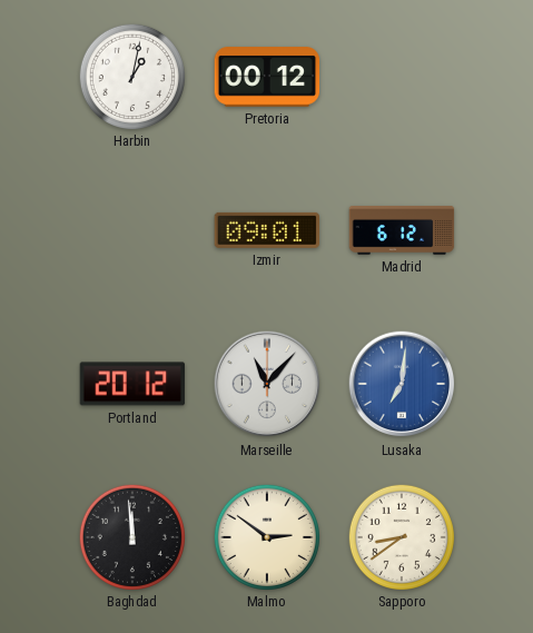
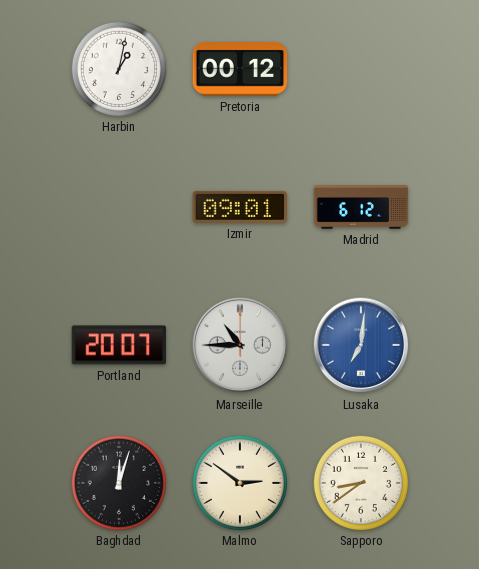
Portland: 20:12 -> 20:07 (119, 345)
Marseille: 11:07 -> 10:45 (240, 345)
Baghdad: 11:59 -> 12:03 (118, 482)
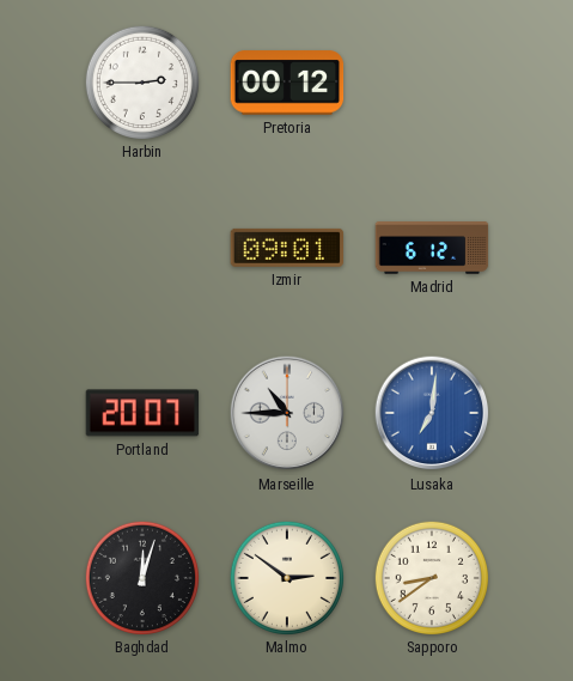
Harbin: 1:02 -> 2:45 (141, 81)
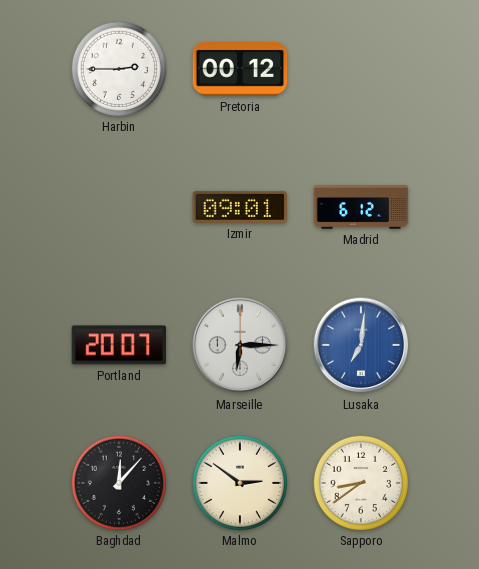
Marseille: 10:45 -> 6:15 (240, 345)
Baghdad: 12:03 -> 12:07 (118, 482)
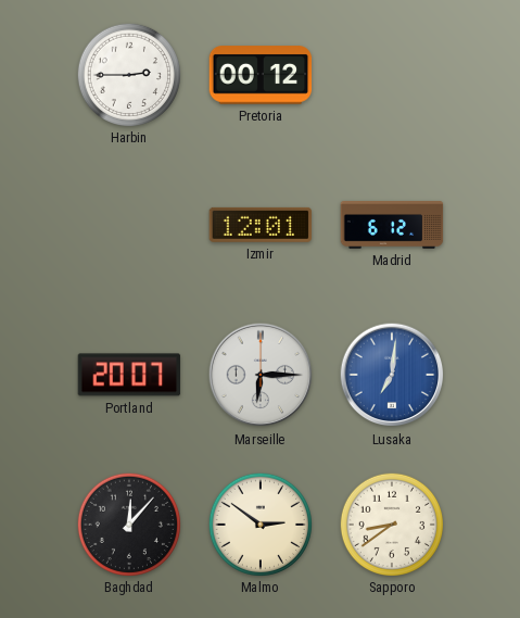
Izmir: 09:01 -> 12:01 (261, 225)
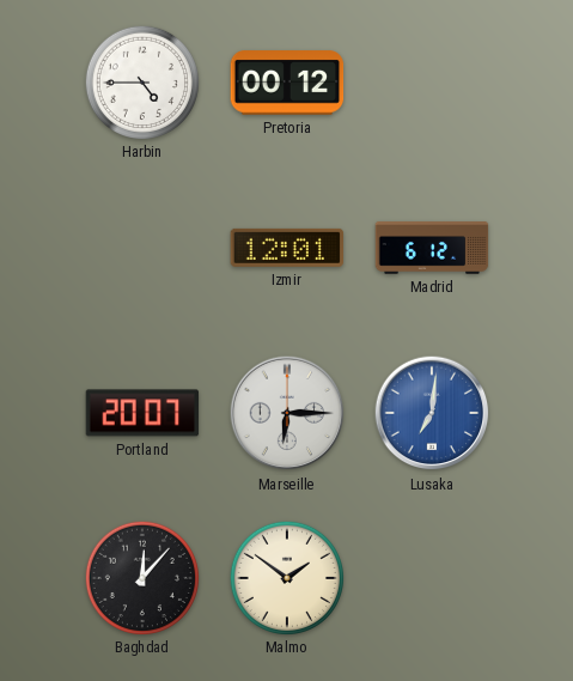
Harbin: 2:45 -> 4:45 (141, 81)
Malmo: 2:51 -> 1:51 (286, 577)
Sapporo: 8:39 -> none (391, 524)
